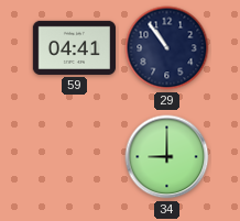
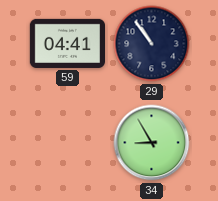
34: 9:00 -> 8:55 (152, 143)
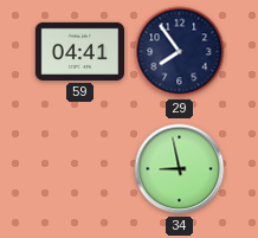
29: 10:54 -> 7:54 (180, 52)
34: 8:55 -> 8:58 (180, 169)
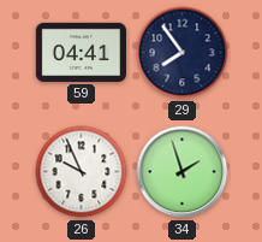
26: none -> 9:56 (82, 172)
34: 8:58 -> 1:57 (183, 172)
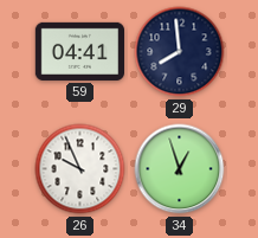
29: 7:54 -> 7:59 (180, 52)
34: 1:57 -> 12:57 (180, 169)
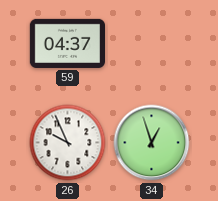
59: 04:41 -> 04:37 (67, 43)
29: 7:59 -> none (180, 52)
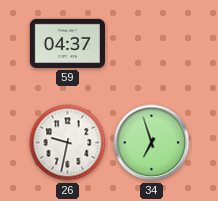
26: 9:56 -> 9:32 (68, 143)
34: 12:57 -> 6:57 (152, 143)
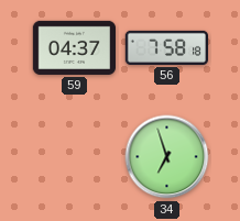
56: none -> 7:58 (166, 47)
26: 9:32 -> none (68, 143)
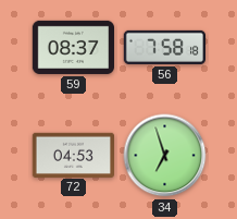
59: 04:37 -> 08:37 (73, 47)
72: none -> 04:53 (73, 155)
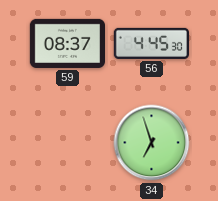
56: 7:58 -> 4:45 (151, 43)
72: 04:53 -> none (73, 155)
